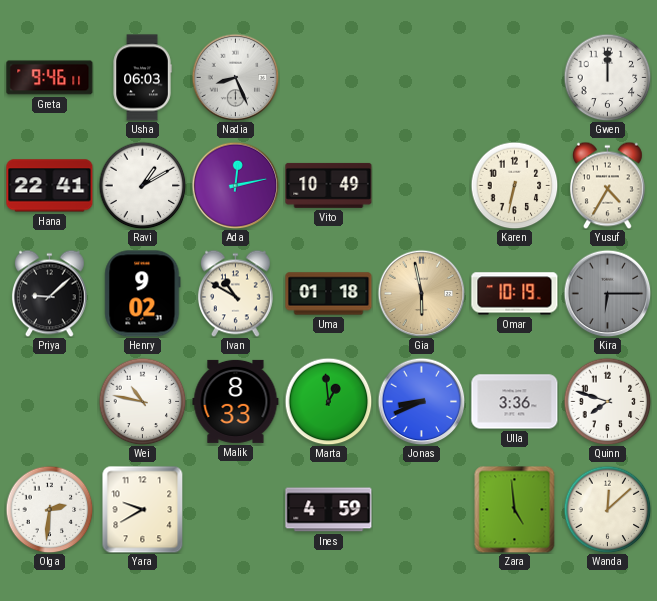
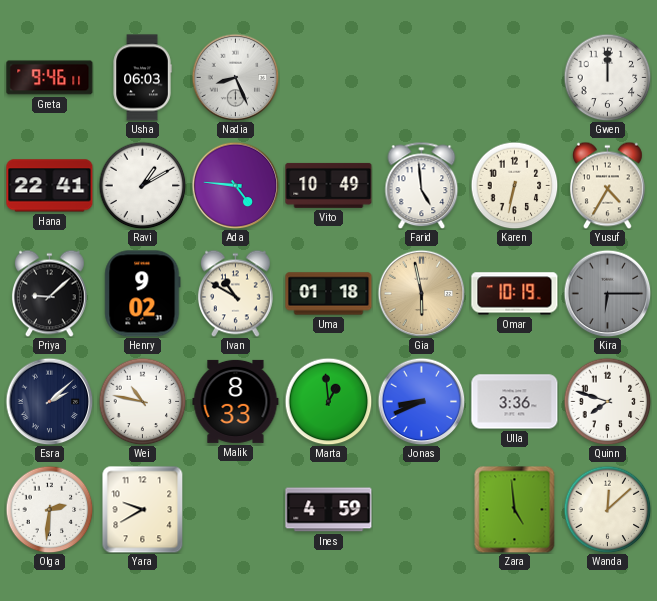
Ada: 12:13 -> 4:46 (235, 185)
Farid: none -> 4:59 (422, 185)
Esra: none -> 2:08 (49, 401)
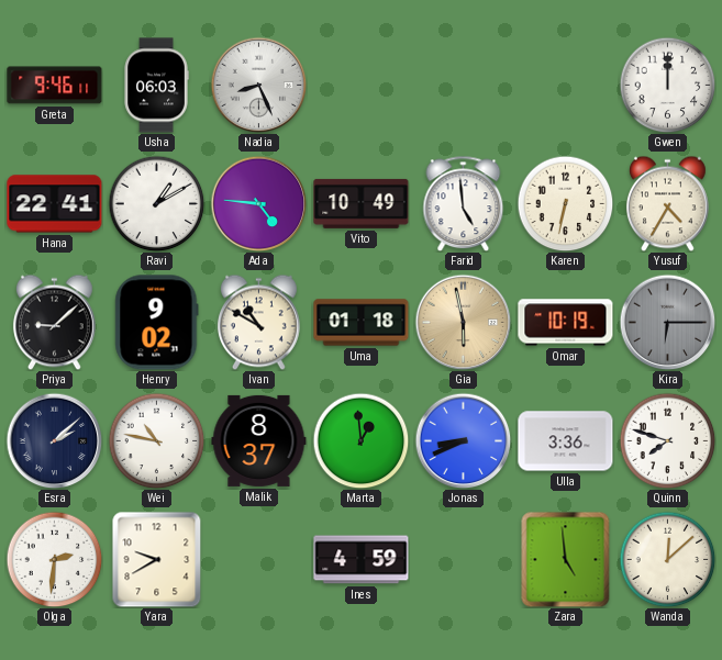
Malik: 8:33 -> 8:37 (259, 440)
